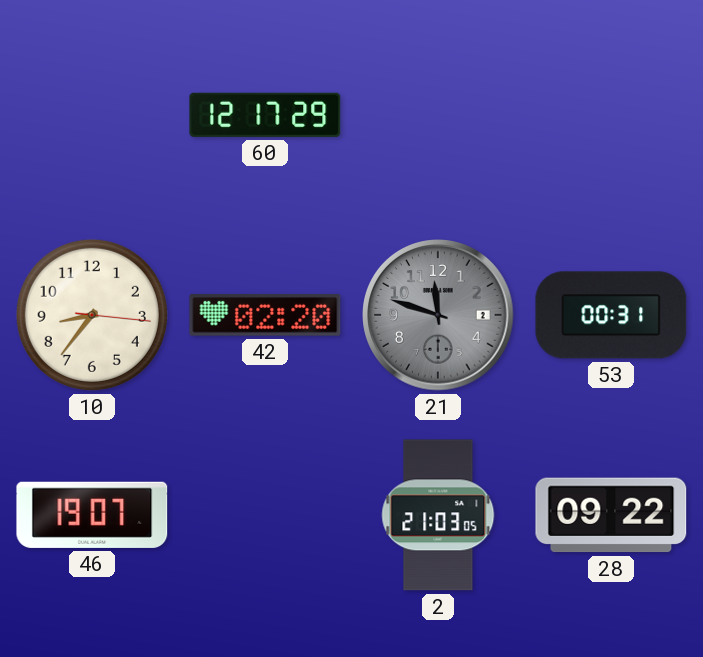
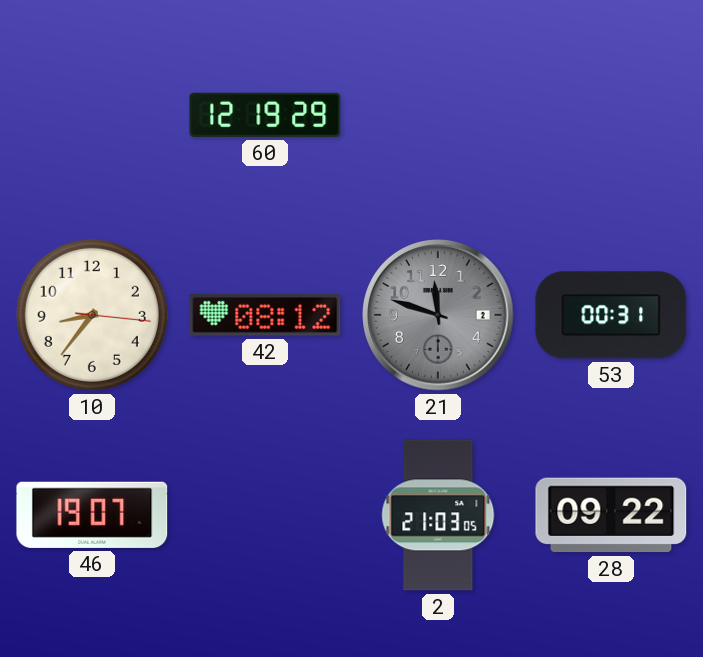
60: 12:17 -> 12:19 (265, 115)
42: 02:20 -> 08:12 (265, 315)
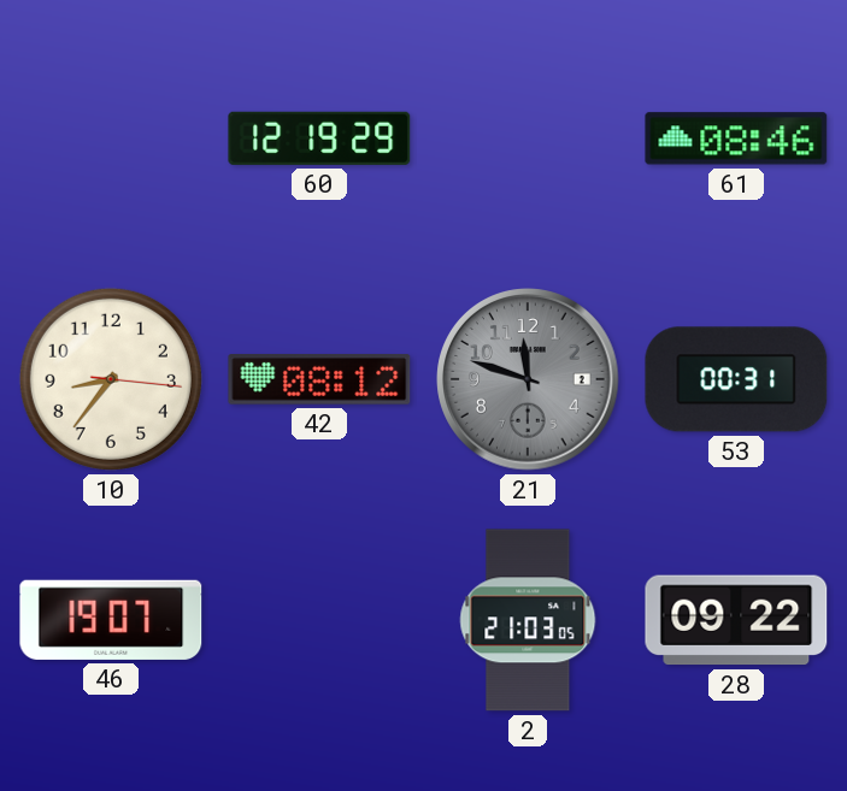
61: none -> 08:46 (736, 138)
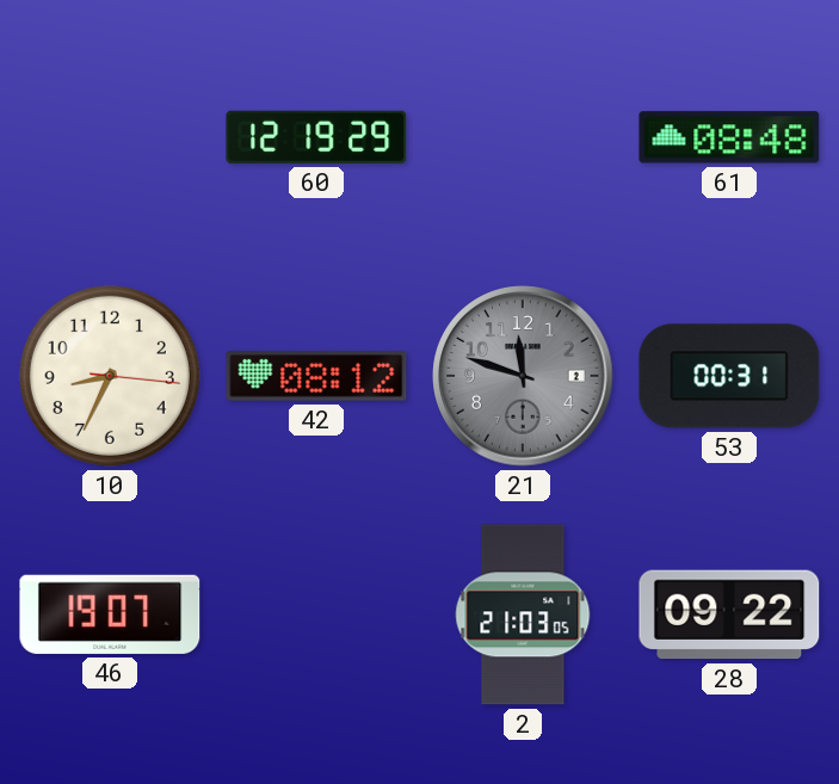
61: 08:46 -> 08:48 (729, 137)
10: 8:36 -> 8:34 (110, 376)
